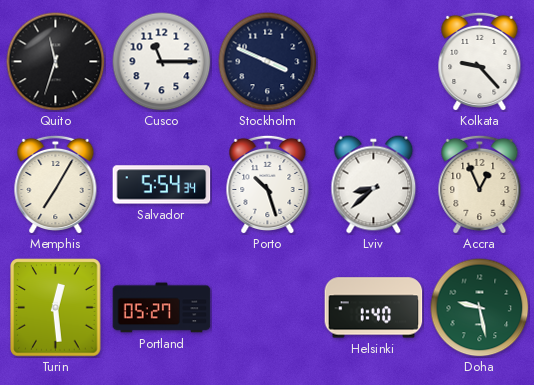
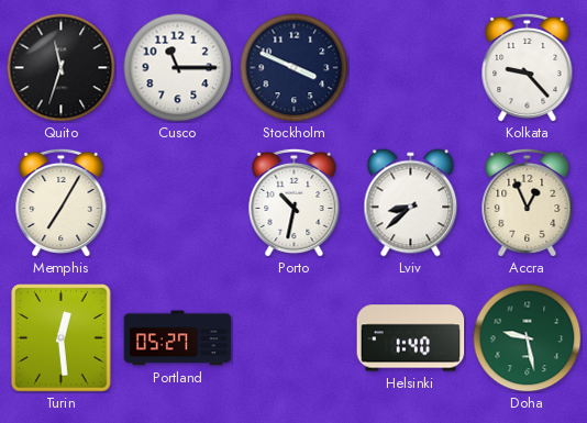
Salvador: 5:54 -> none (162, 185)
Porto: 10:27 -> 10:32 (295, 202)
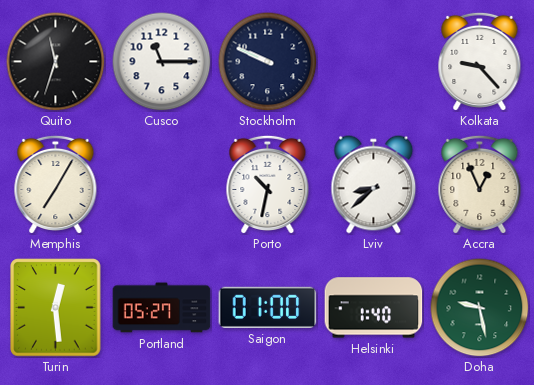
Stockholm: 3:49 -> 9:49 (268, 62)
Saigon: none -> 01:00 (268, 307)
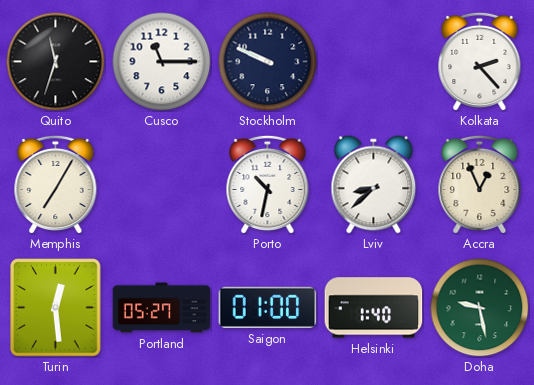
Kolkata: 9:23 -> 2:23 (480, 61)
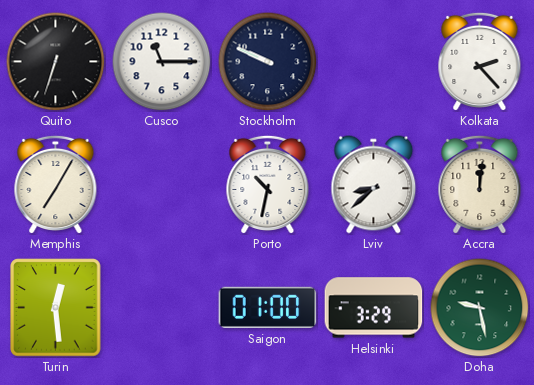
Quito: 11:33 -> 6:33 (56, 62)
Accra: 12:56 -> 12:01 (480, 184)
Portland: 05:27 -> none (162, 308)
Helsinki: 1:40 -> 3:29 (374, 308)
